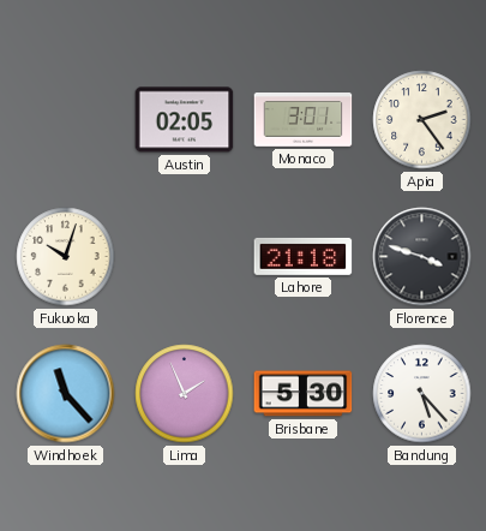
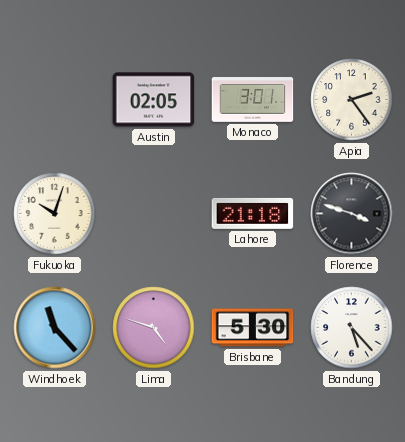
Lima: 1:56 -> 4:48 (154, 328)
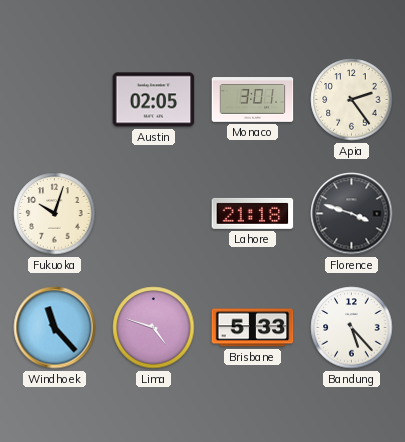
Brisbane: 5:30 -> 5:33 (253, 328)
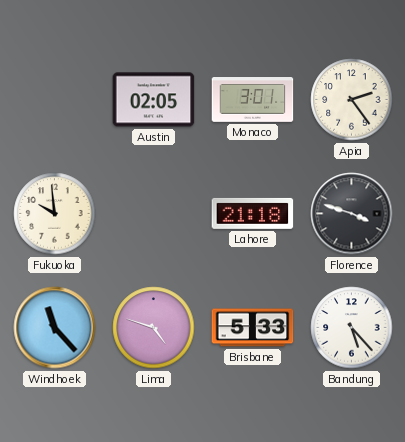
Fukuoka: 10:03 -> 9:59 (55, 214)
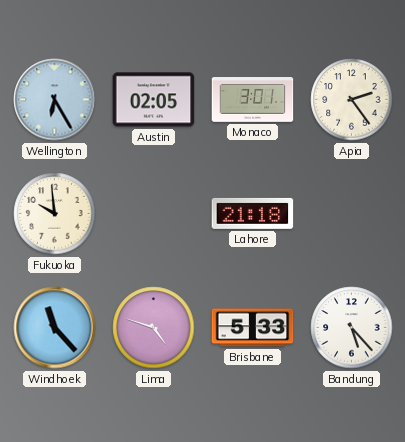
Wellington: none -> 6:25 (55, 100)
Florence: 3:48 -> none (352, 214)
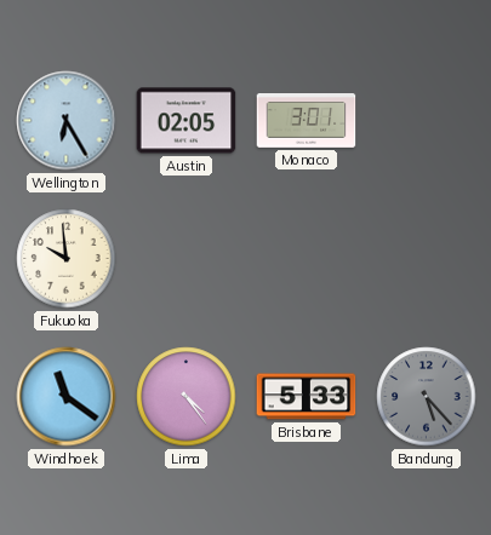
Apia: 2:24 -> none (352, 100)
Lahore: 21:18 -> none (253, 213)
Windhoek: 11:23 -> 11:21 (67, 397)
Lima: 4:48 -> 4:24 (187, 397)
Bandung dial: white -> grey (427, 397)
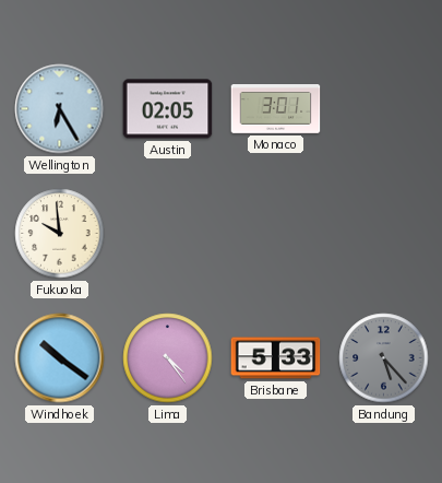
Windhoek: 11:21 -> 10:21 (60, 358)
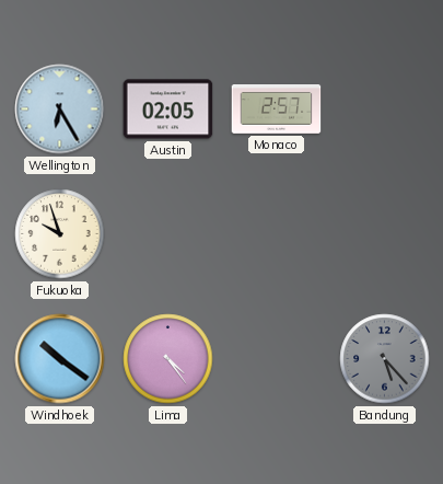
Monaco: 3:01 -> 2:57 (277, 110)
Fukuoka: 9:59 -> 9:57 (60, 234)
Brisbane: 5:33 -> none (276, 358)
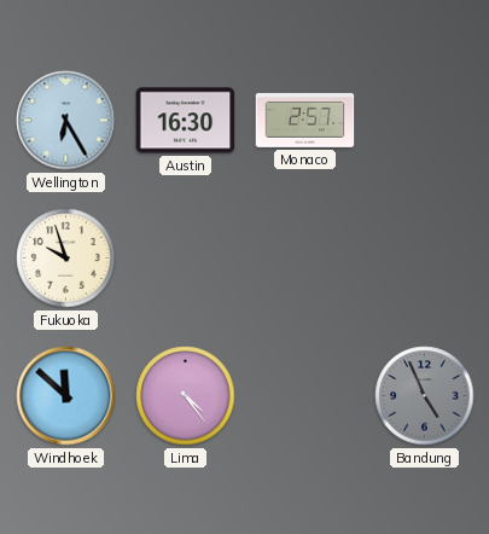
Austin: 02:05 -> 16:30 (186, 121)
Windhoek: 10:21 -> 11:52 (66, 396)
Bandung: 5:23 -> 4:56 (425, 396)
